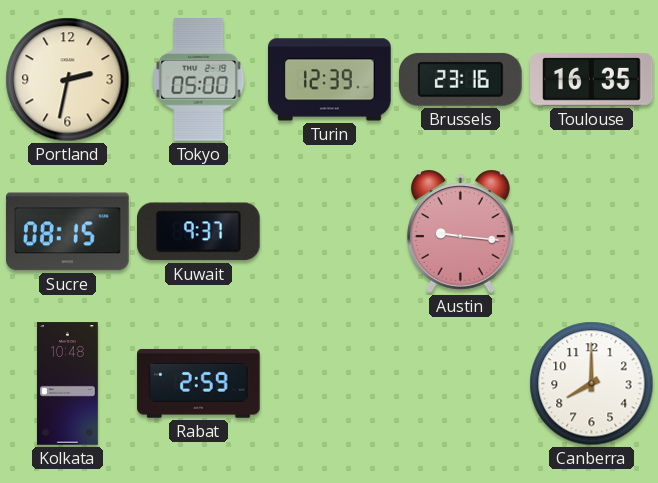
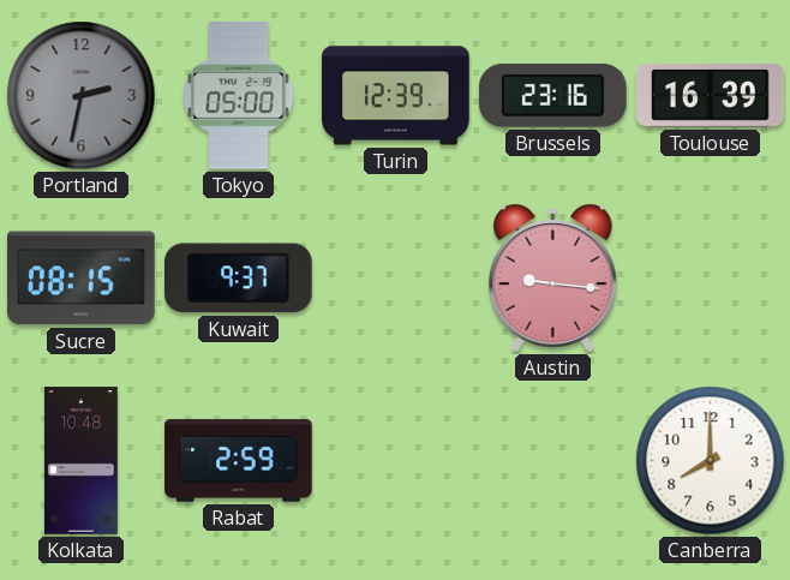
Portland dial: cream -> grey (82, 96)
Toulouse: 16:35 -> 16:39 (711, 96)
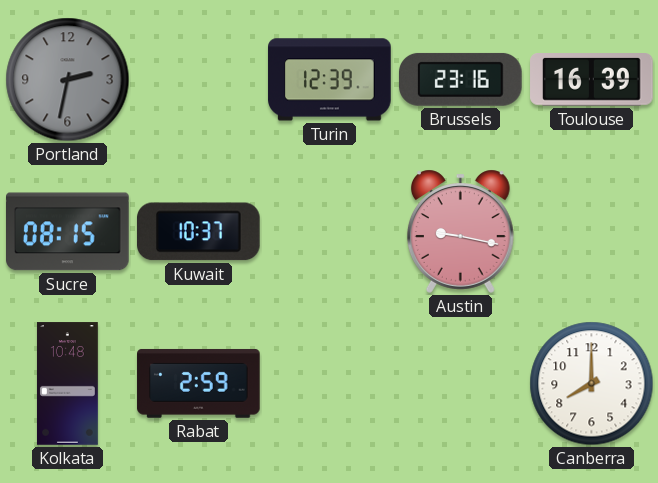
Tokyo: 05:00 -> none (239, 96)
Kuwait: 9:37 -> 10:37 (199, 232)
Austin: 9:16 -> 9:17 (460, 231)
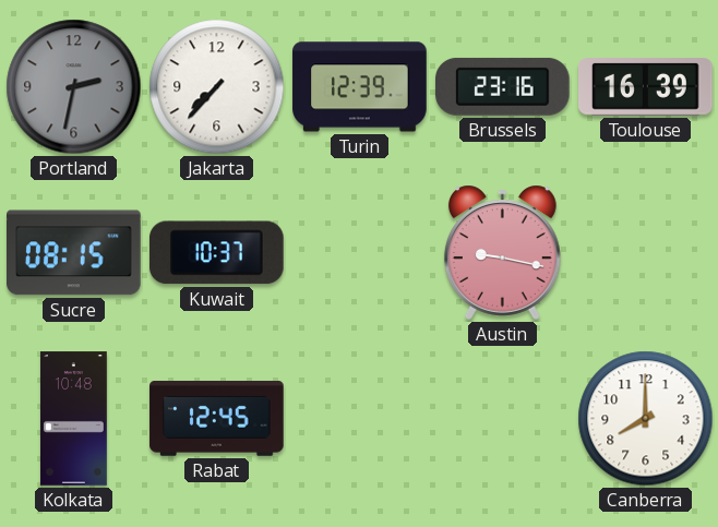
Jakarta: none -> 7:37 (217, 87)
Rabat: 2:59 -> 12:45 (217, 419)
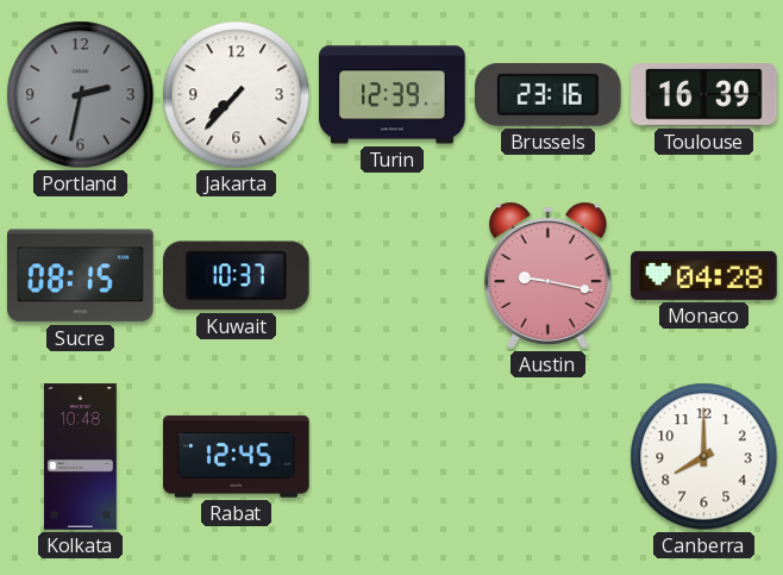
Monaco: none -> 04:28 (704, 275)
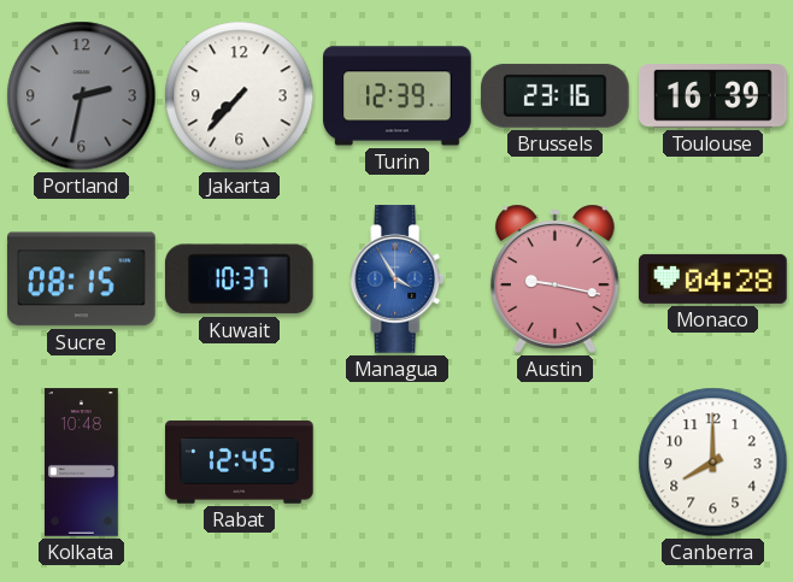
Managua: none -> 3:55 (398, 280)
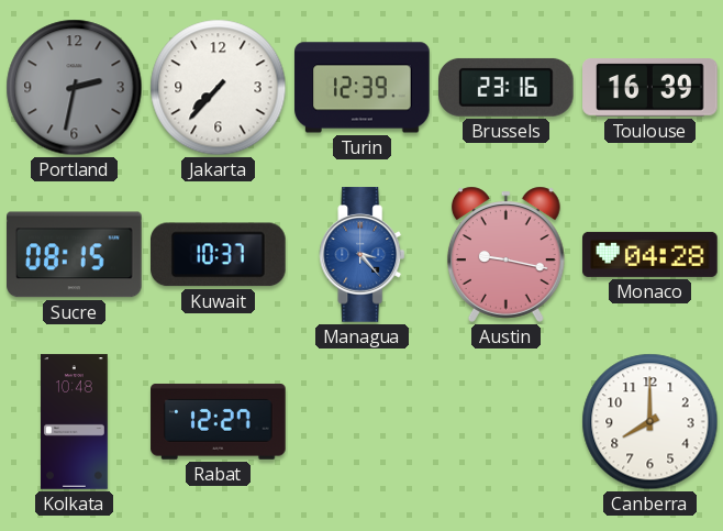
Managua: 3:55 -> 3:23 (363, 255)
Rabat: 12:45 -> 12:27 (219, 422)
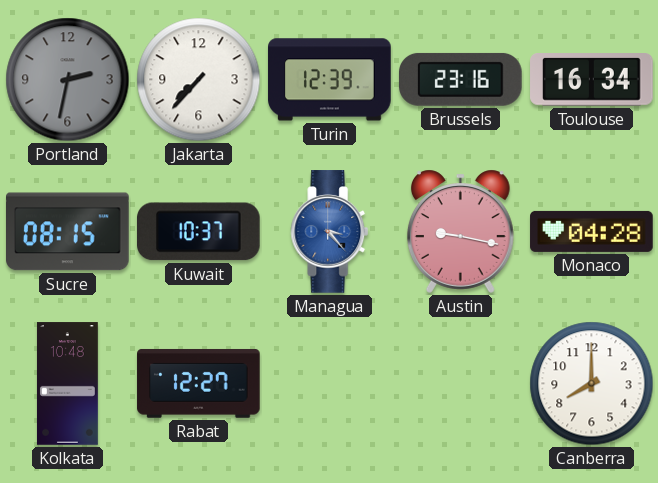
Toulouse: 16:39 -> 16:34 (592, 80)
